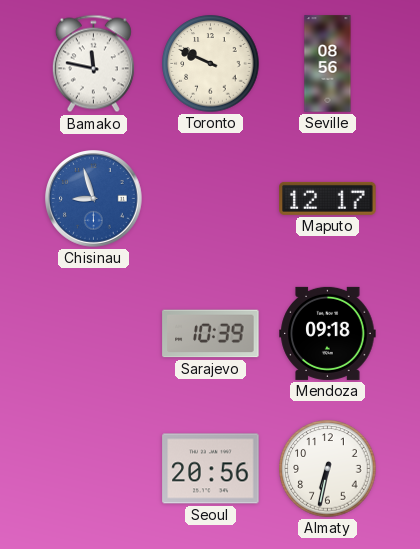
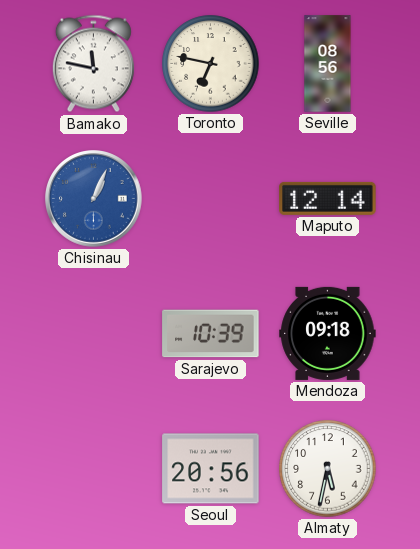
Toronto: 9:49 -> 6:47 (211, 64)
Chisinau: 8:57 -> 1:04 (94, 199)
Maputo: 12:17 -> 12:14 (328, 198)
Almaty: 6:32 -> 5:32 (328, 469)
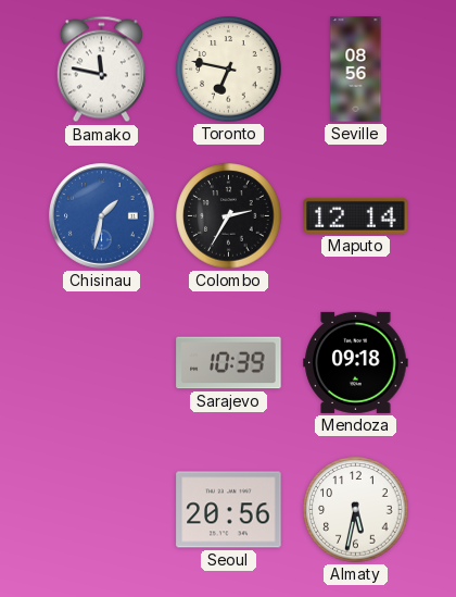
Chisinau: 1:04 -> 1:32 (102, 216)
Colombo: none -> 2:35 (229, 216)
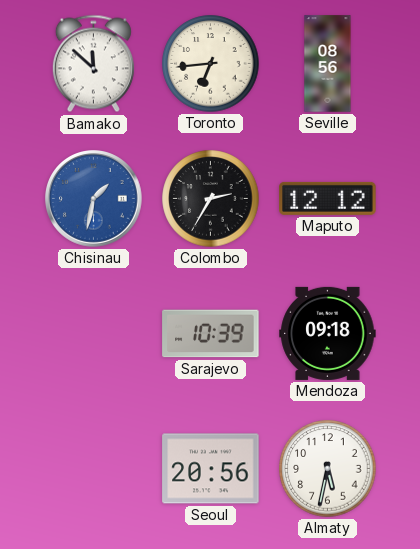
Bamako: 11:47 -> 11:52 (93, 64)
Toronto: 6:47 -> 6:44 (211, 64)
Maputo: 12:14 -> 12:12 (328, 198)
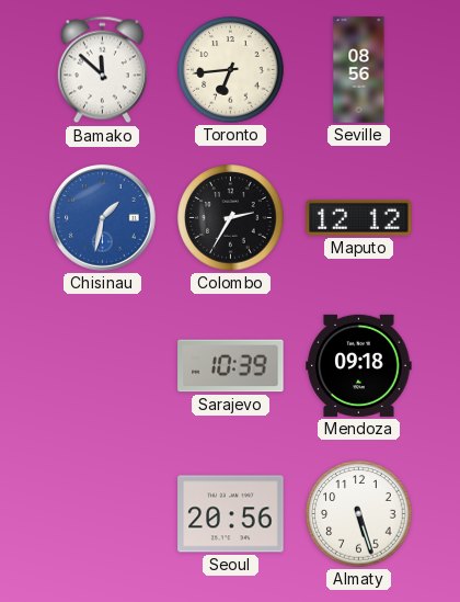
Almaty: 5:32 -> 5:27 (359, 514)
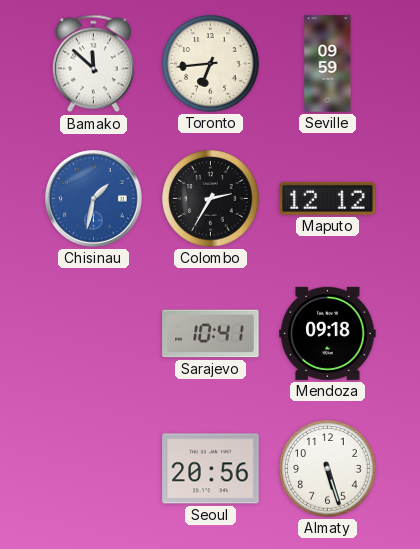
Seville: 08:56 -> 09:59 (328, 64)
Sarajevo: 10:39 -> 10:41 (211, 334)
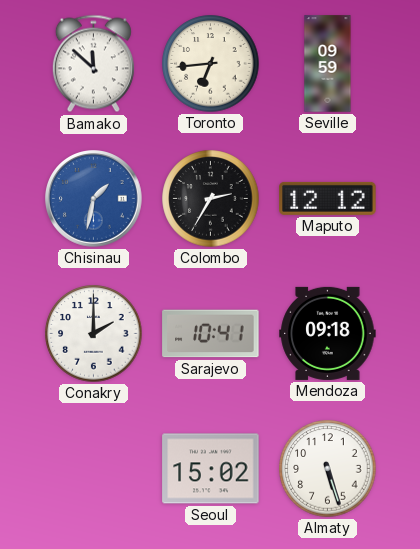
Conakry: none -> 2:00 (94, 334)
Seoul: 20:56 -> 15:02 (211, 469)
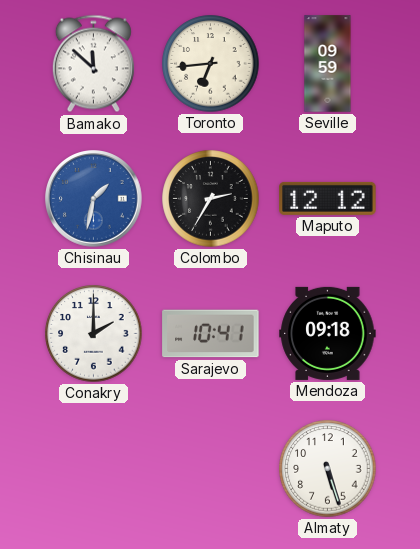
Seoul: 15:02 -> none (211, 469)
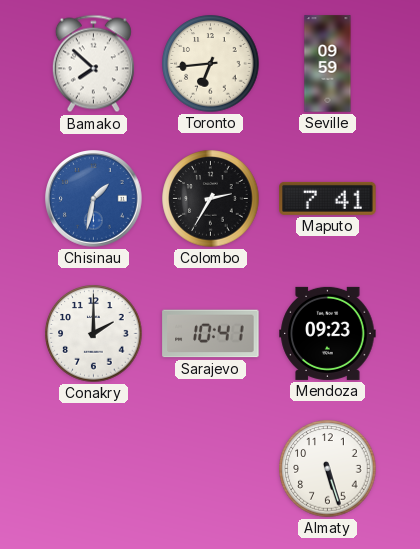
Bamako: 11:52 -> 7:52 (93, 64)
Maputo: 12:12 -> 7:41 (328, 198)
Mendoza: 09:18 -> 09:23 (328, 333)
